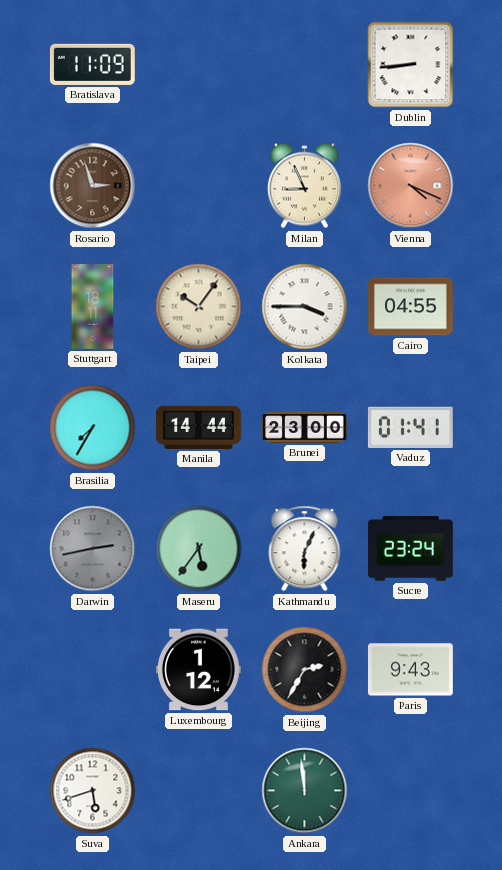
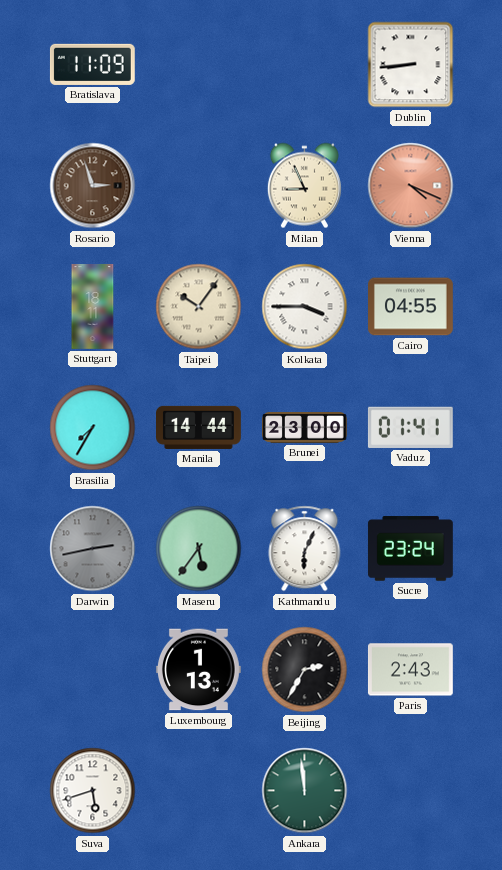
Luxembourg: 1:12 -> 1:13 (198, 670)
Paris: 9:43 -> 2:43 (410, 670)
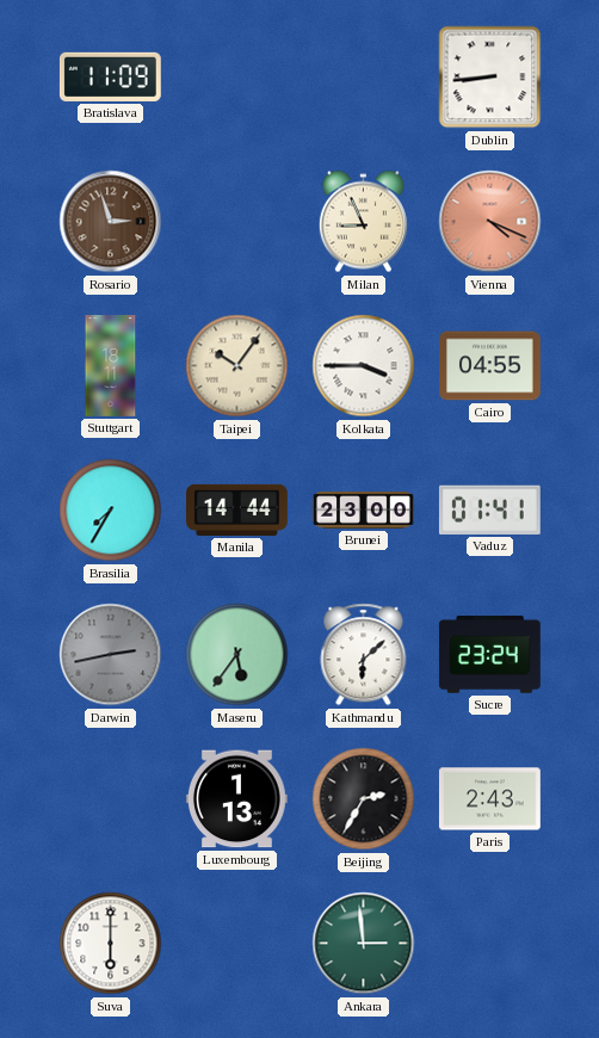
Kathmandu: 6:04 -> 6:08 (364, 655)
Suva: 5:42 -> 6:00 (111, 944)
Ankara: 11:59 -> 2:59 (364, 944)
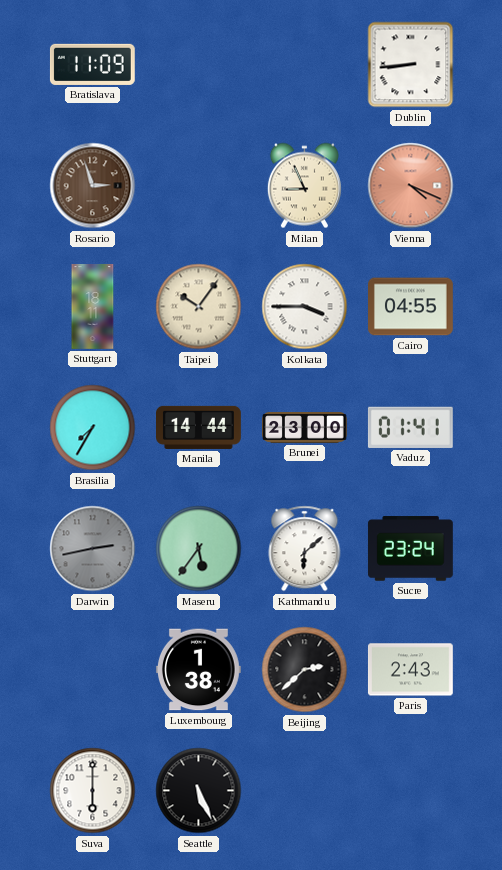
Luxembourg: 1:13 -> 1:38 (198, 670)
Beijing: 2:35 -> 2:38 (305, 670)
Seattle: none -> 5:26 (199, 791)
Ankara: 2:59 -> none (364, 944)
